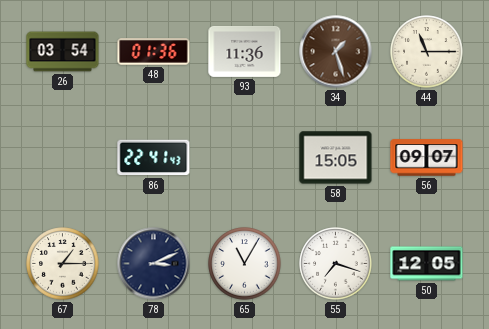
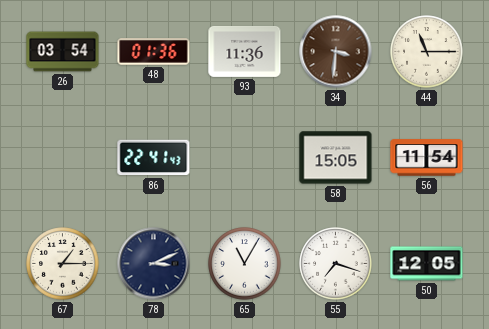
34: 1:27 -> 3:31 (336, 52)
56: 09:07 -> 11:54 (427, 158)
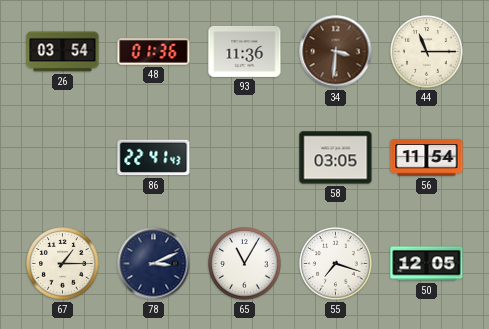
58: 15:05 -> 03:05 (336, 158)
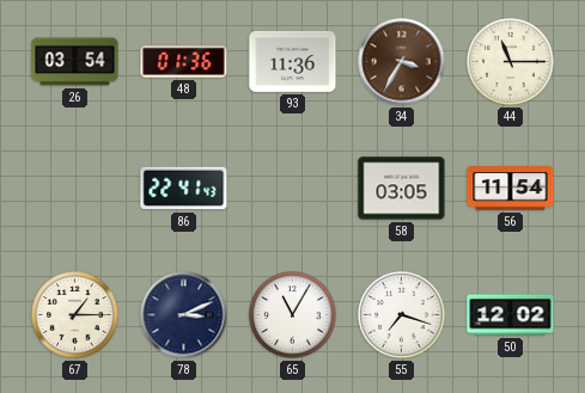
34: 3:31 -> 3:35 (402, 62)
50: 12:05 -> 12:02 (511, 315)
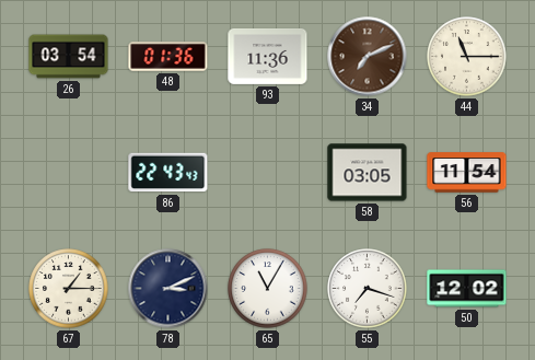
34: 3:35 -> 7:11 (368, 57)
86: 22:41 -> 22:43 (168, 173)
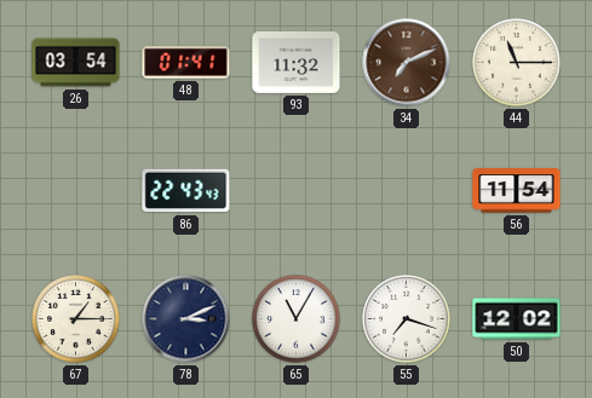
48: 01:36 -> 01:41 (186, 63)
93: 11:36 -> 11:32 (297, 62)
58: 03:05 -> none (368, 173)
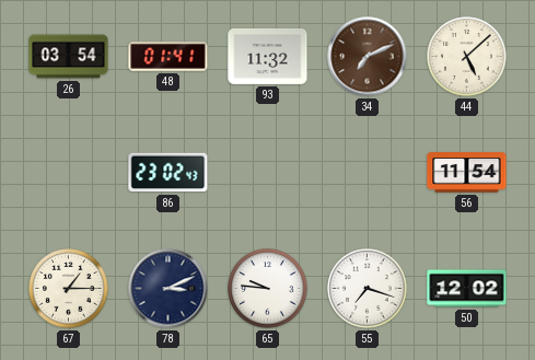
44: 11:15 -> 5:08 (467, 57)
86: 22:43 -> 23:02 (168, 173)
65: 11:05 -> 9:46 (268, 289)
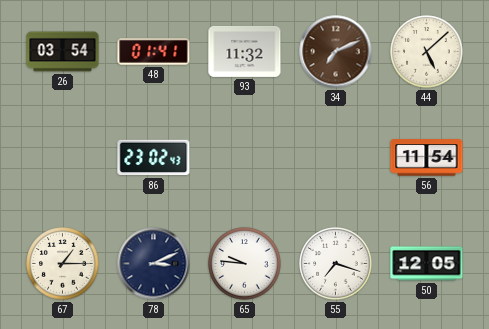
50: 12:02 -> 12:05 (427, 264)
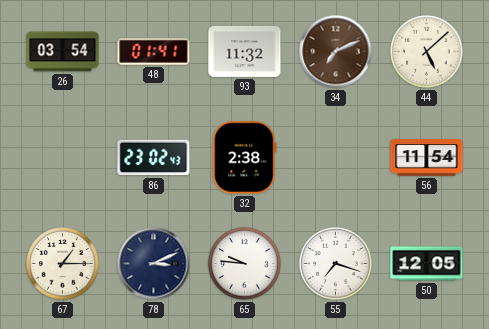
32: none -> 2:38 (245, 158)
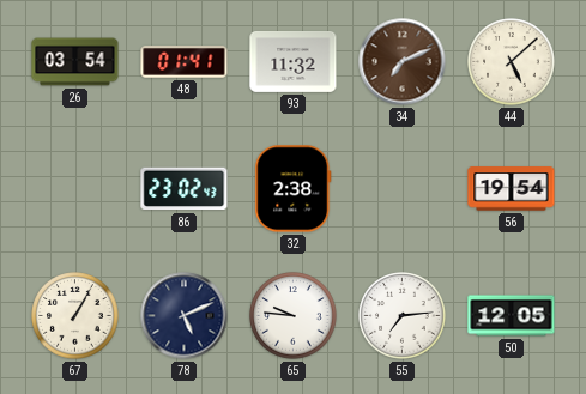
56: 11:54 -> 19:54 (512, 189)
67: 1:15 -> 1:05 (75, 316)
78: 3:11 -> 5:11 (185, 316)
55: 7:18 -> 7:14 (403, 316)
